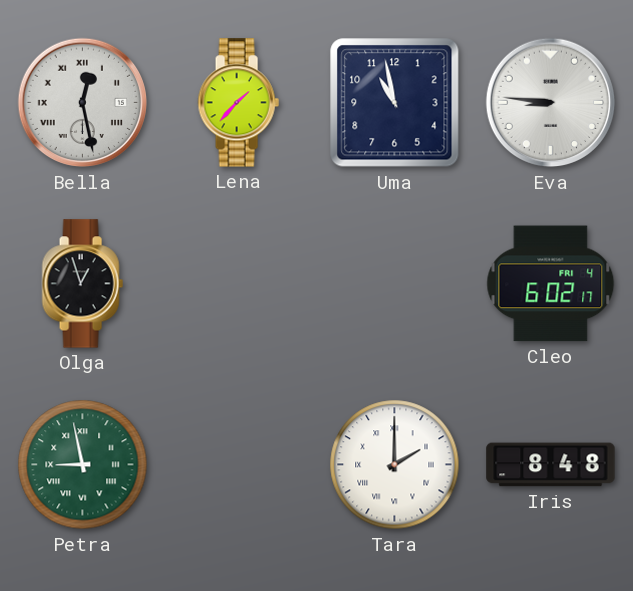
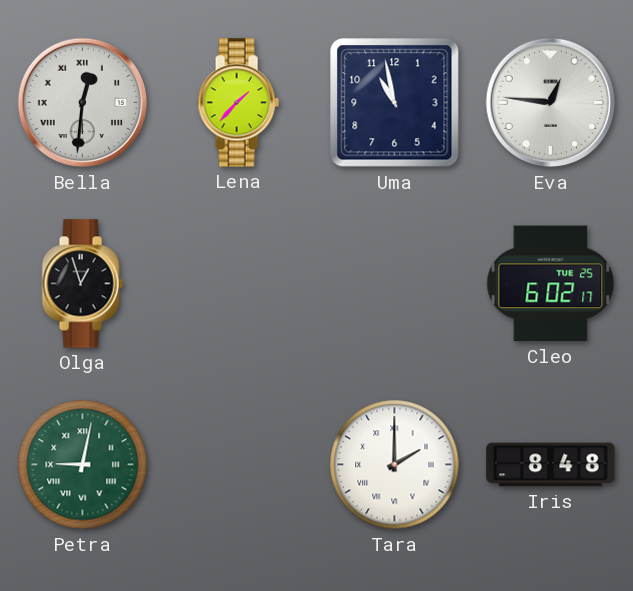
Bella: 12:28 -> 12:31 (83, 103)
Eva: 8:46 -> 12:46 (551, 103)
Cleo date: FRI 4 -> TUE 25 (551, 284)
Petra: 8:58 -> 9:02 (83, 465)
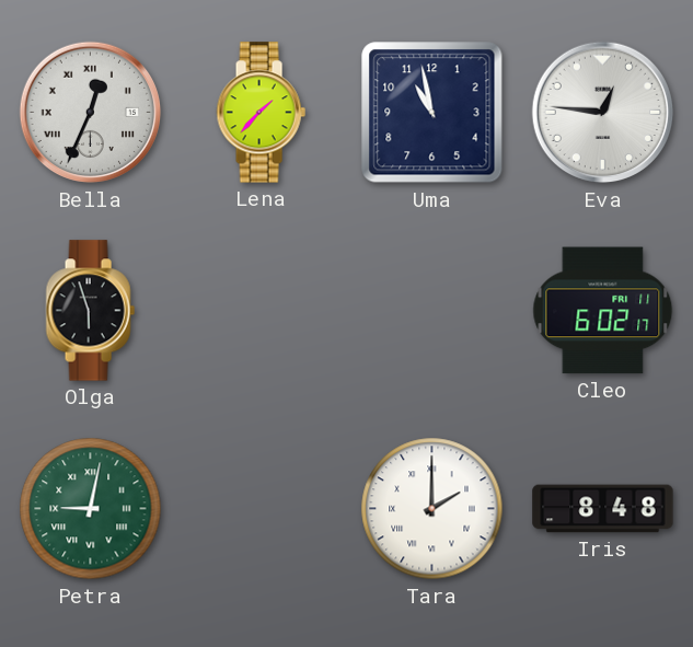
Bella: 12:31 -> 12:34 (91, 113)
Olga: 12:57 -> 5:57 (90, 311)
Cleo date: TUE 25 -> FRI 11 (603, 311)
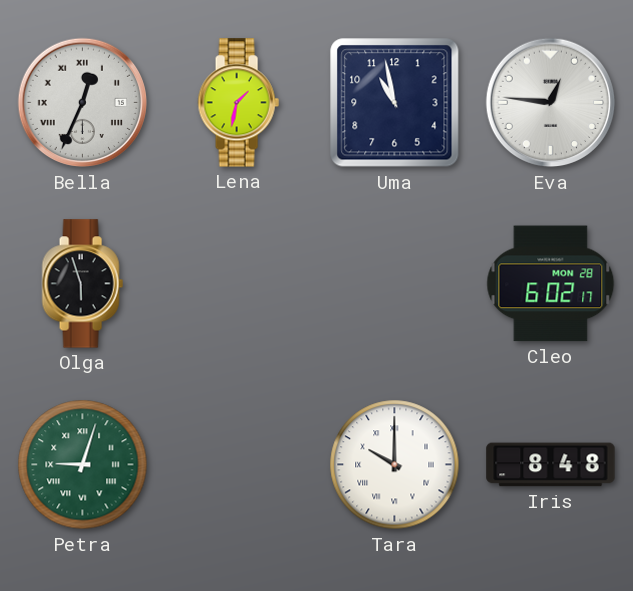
Lena: 1:37 -> 1:32 (238, 103)
Cleo date: FRI 11 -> MON 28 (551, 284)
Petra: 9:02 -> 9:03 (83, 465)
Tara: 2:00 -> 10:00 (395, 465)
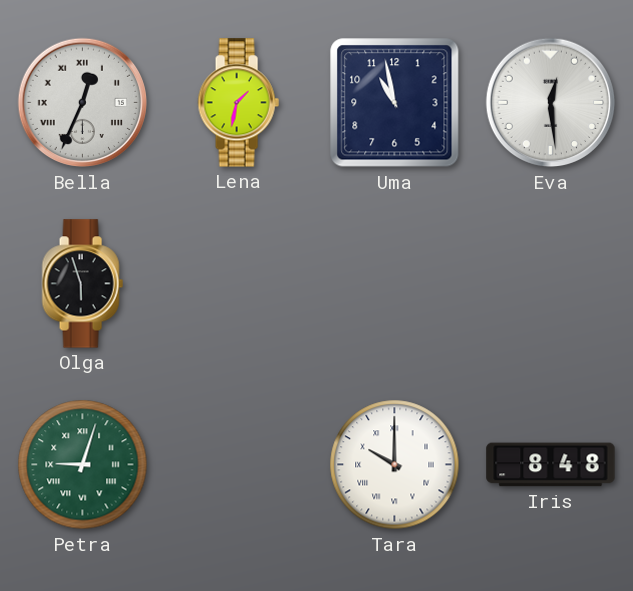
Eva: 12:46 -> 12:29 (551, 103)
Cleo: 6:02 -> none (551, 284)
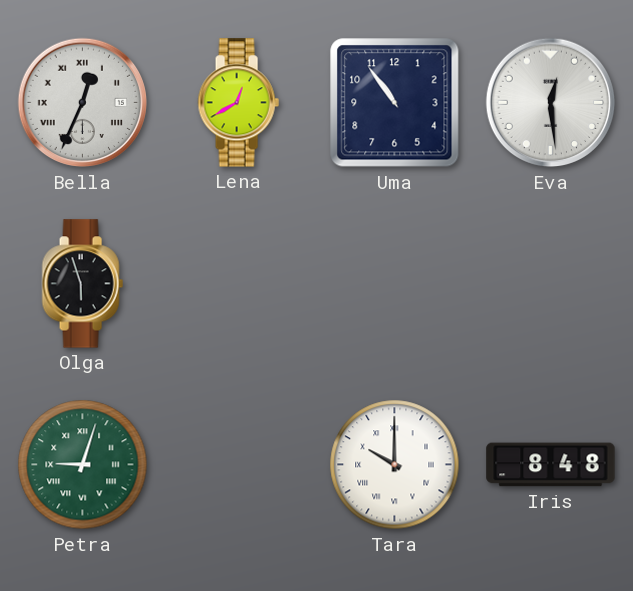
Lena: 1:32 -> 12:40 (238, 103)
Uma: 10:58 -> 10:54 (395, 103)
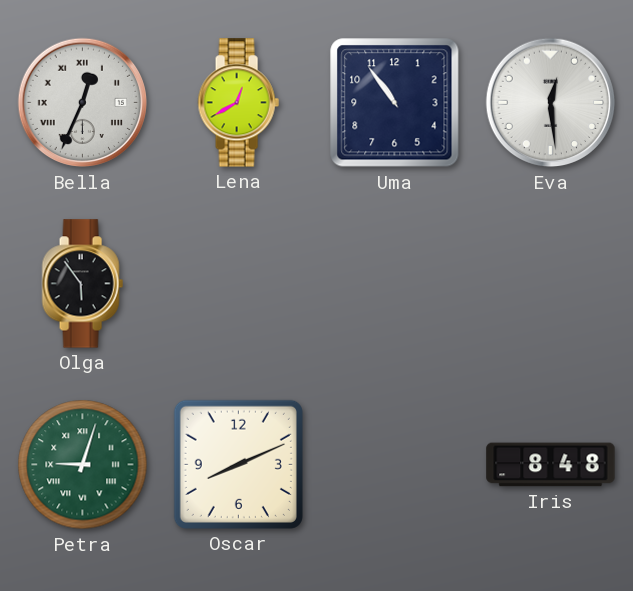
Olga: 5:57 -> 5:54 (82, 284)
Oscar: none -> 8:11 (238, 464)
Tara: 10:00 -> none (395, 465)
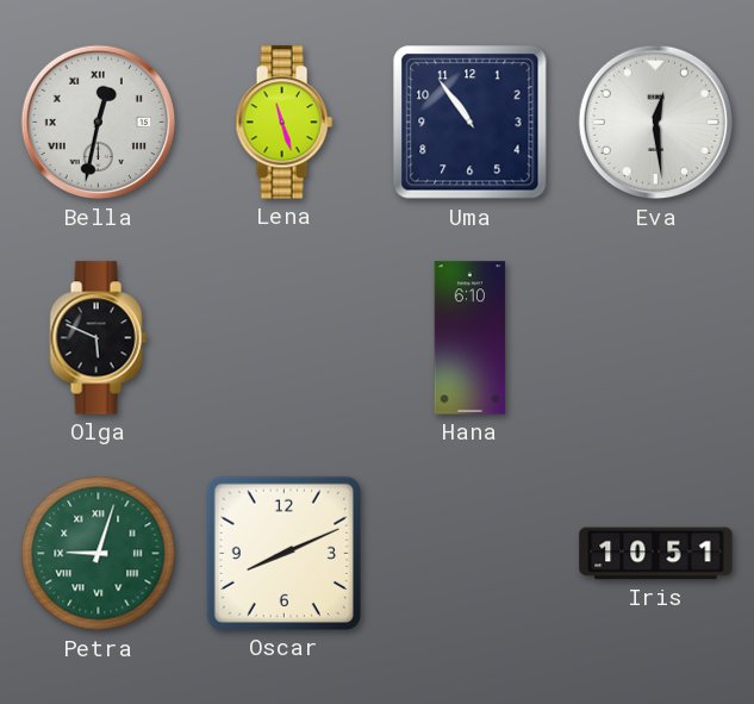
Bella: 12:34 -> 12:32 (99, 123)
Lena: 12:40 -> 11:27 (283, 123)
Olga: 5:54 -> 5:49 (98, 338)
Hana: none -> 6:10 (471, 338)
Iris: 8:48 -> 10:51 (656, 554)
